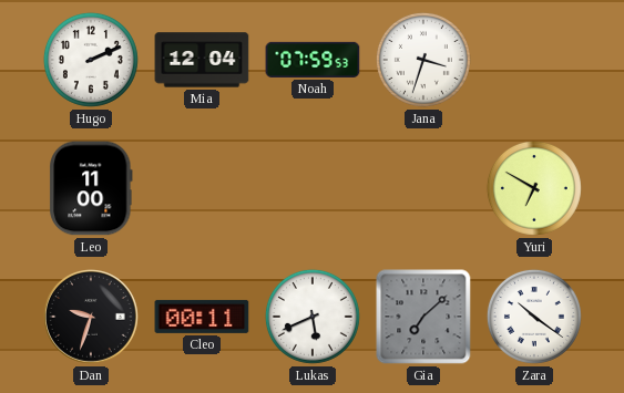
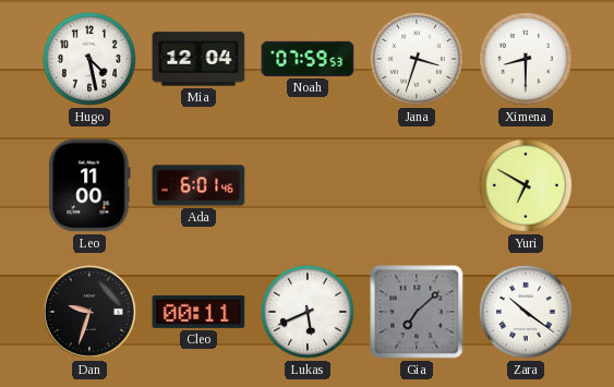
Hugo: 2:11 -> 4:28 (89, 59)
Ximena: none -> 8:30 (526, 59)
Ada: none -> 6:01 (198, 185)
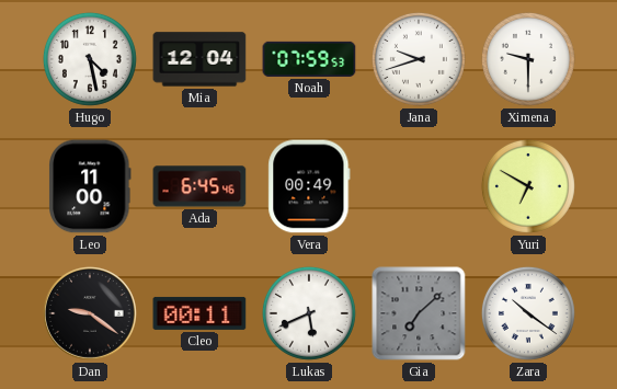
Jana: 3:33 -> 9:42 (419, 59)
Ximena: 8:30 -> 9:30 (528, 59)
Ada: 6:01 -> 6:45 (199, 186)
Vera: none -> 00:49 (309, 186)
Dan: 9:33 -> 9:21 (91, 314)
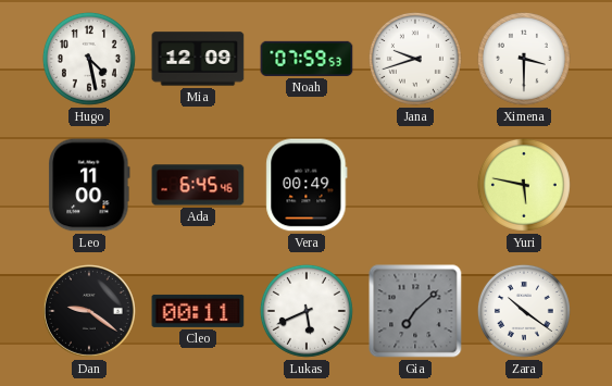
Mia: 12:04 -> 12:09 (198, 59)
Ximena: 9:30 -> 3:30 (524, 59)
Yuri: 6:50 -> 5:47 (524, 185)
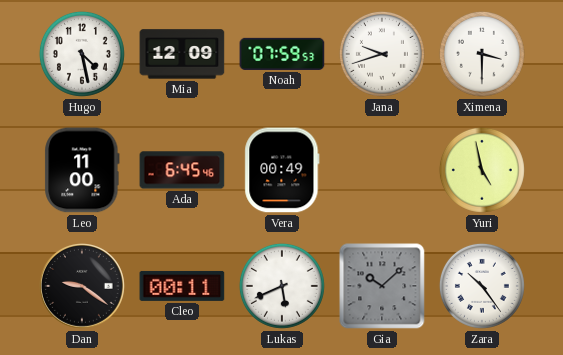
Yuri: 5:47 -> 4:58 (482, 170)
Gia: 7:08 -> 10:08 (382, 286)
Zara: 10:21 -> 10:24 (482, 286)
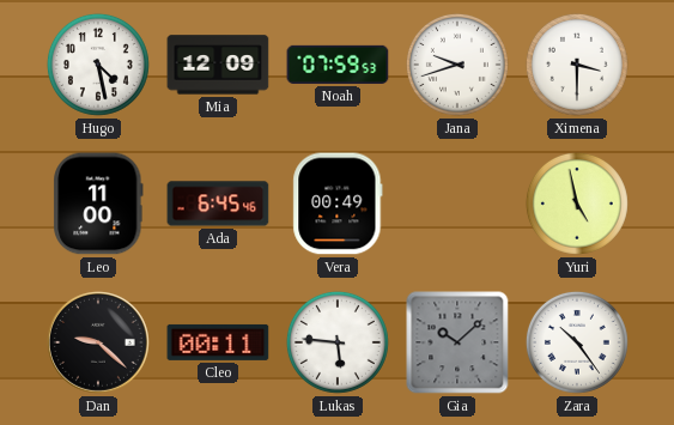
Dan: 9:21 -> 9:22 (99, 344)
Lukas: 5:41 -> 5:46 (338, 342)
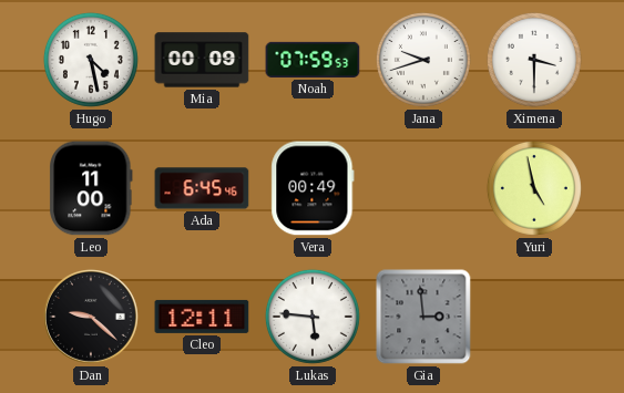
Mia: 12:09 -> 00:09 (202, 60)
Cleo: 00:11 -> 12:11 (202, 317)
Gia: 10:08 -> 2:59 (423, 317)
Zara: 10:24 -> none (577, 342)
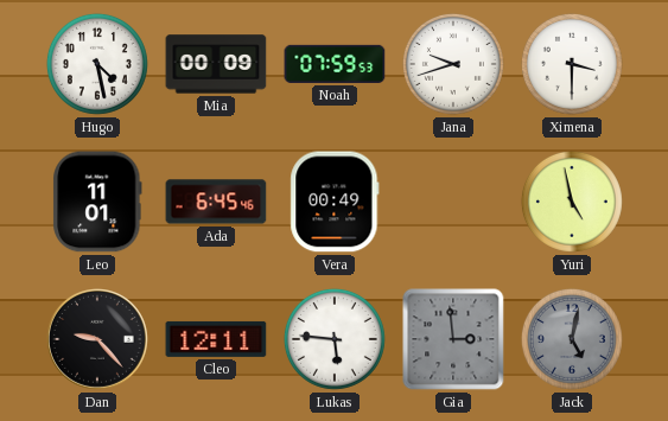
Leo: 11:00 -> 11:01 (97, 202)
Dan: 9:22 -> 9:23 (98, 340)
Jack: none -> 5:02 (572, 339)
